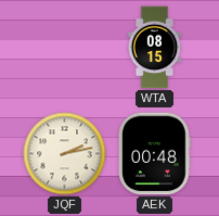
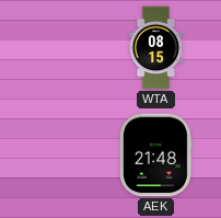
JQF: 2:13 -> none (65, 154)
AEK: 00:48 -> 21:48 (156, 156)
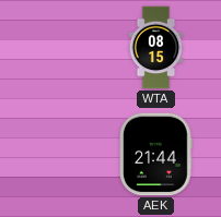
AEK: 21:48 -> 21:44 (156, 155)
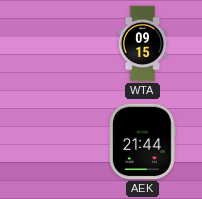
WTA: 08:15 -> 09:15 (143, 44)
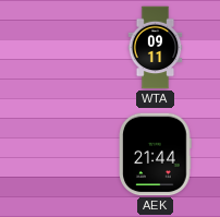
WTA: 09:15 -> 09:11 (156, 48)
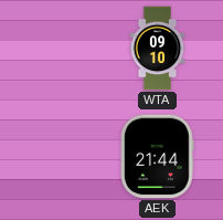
WTA: 09:11 -> 09:10 (158, 49)
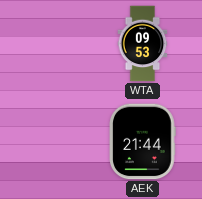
WTA: 09:10 -> 09:53 (143, 44)
